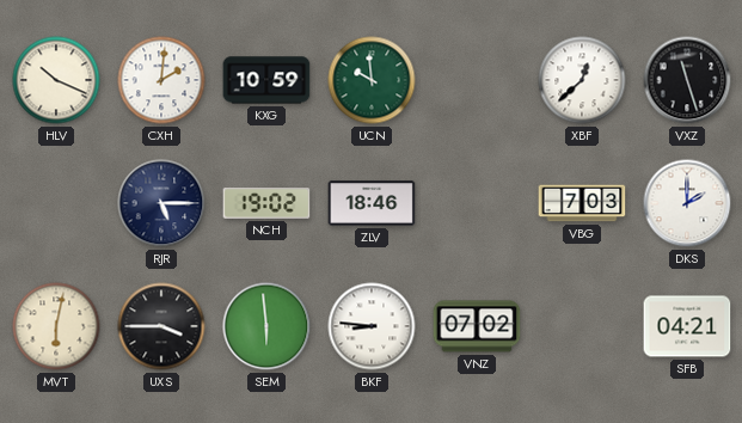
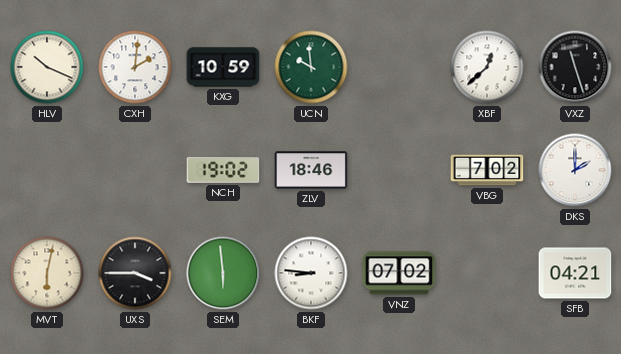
RJR: 5:15 -> none (161, 203)
VBG: 7:03 -> 7:02 (487, 170)
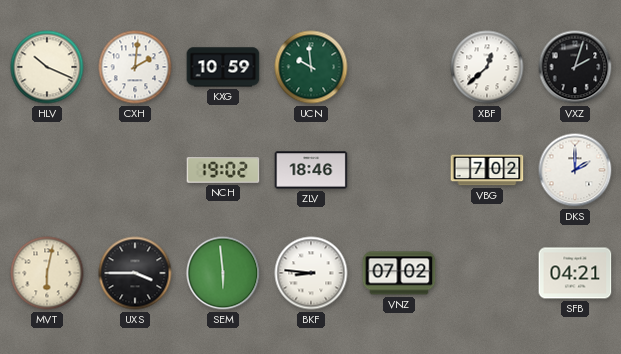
VXZ: 11:27 -> 2:03 (575, 67)
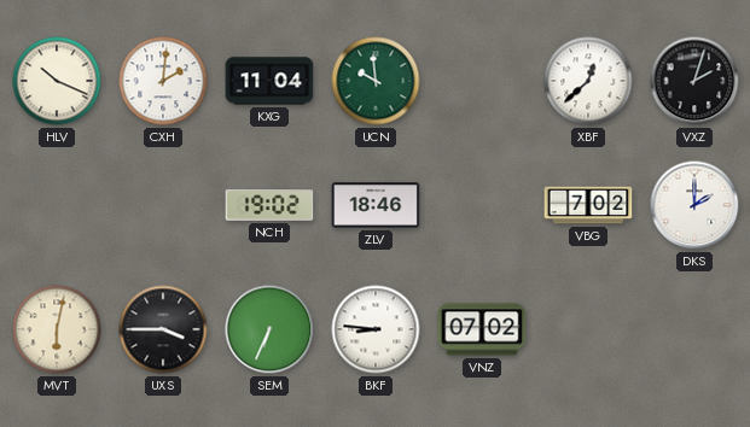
KXG: 10:59 -> 11:04 (269, 81)
SEM: 5:59 -> 6:34 (269, 329)
SFB: 04:21 -> none (575, 273)
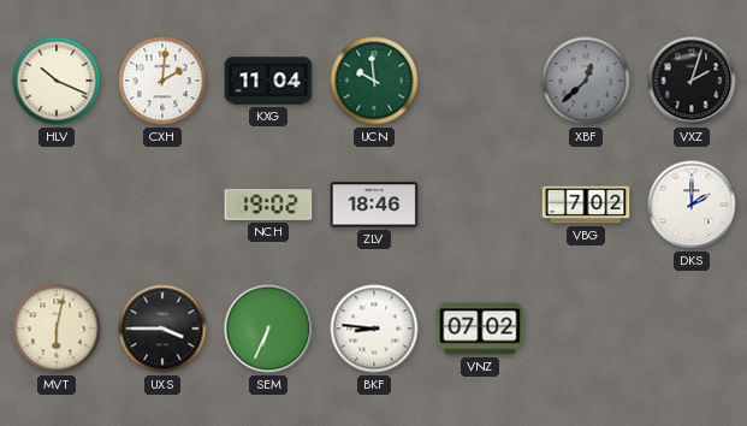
XBF dial: white -> grey (586, 81)
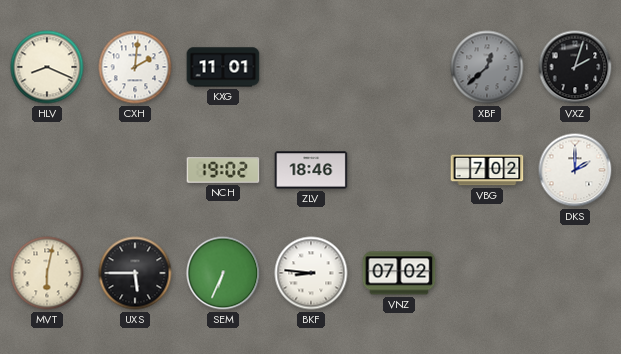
HLV: 10:19 -> 8:19 (47, 67)
KXG: 11:04 -> 11:01 (223, 67)
UCN: 9:59 -> none (374, 81)
UXS: 3:45 -> 5:45 (135, 273)
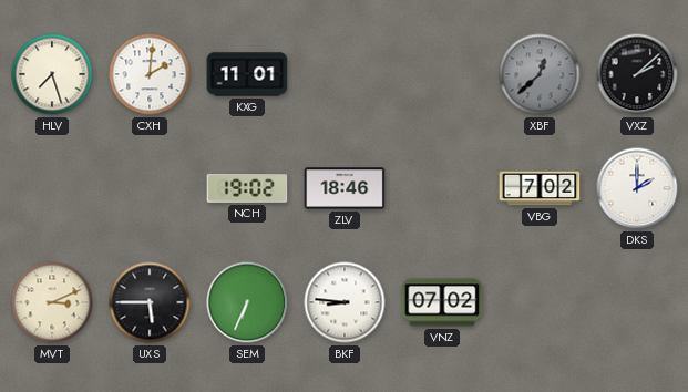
HLV: 8:19 -> 7:27 (52, 74)
VXZ: 2:03 -> 2:08 (637, 74)
MVT: 6:02 -> 3:11 (52, 302)
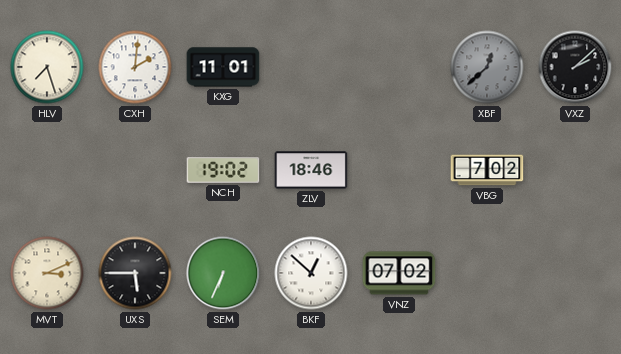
DKS: 2:00 -> none (637, 188)
BKF: 8:46 -> 12:52 (311, 273)
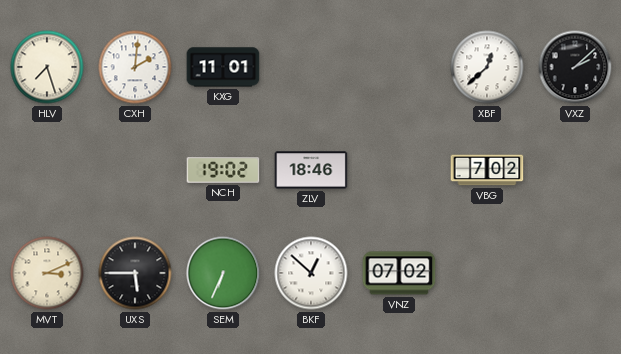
XBF dial: grey -> white (487, 67)
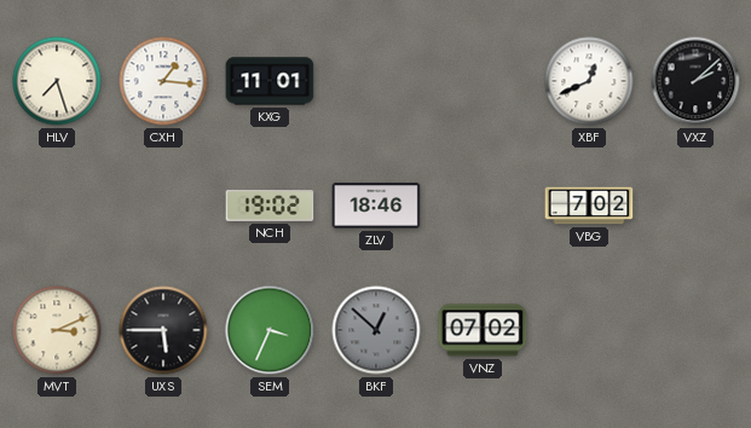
CXH: 2:01 -> 1:16 (163, 81)
XBF: 12:38 -> 12:41 (589, 81)
SEM: 6:34 -> 3:34 (270, 330)
BKF dial: white -> grey (376, 330)
